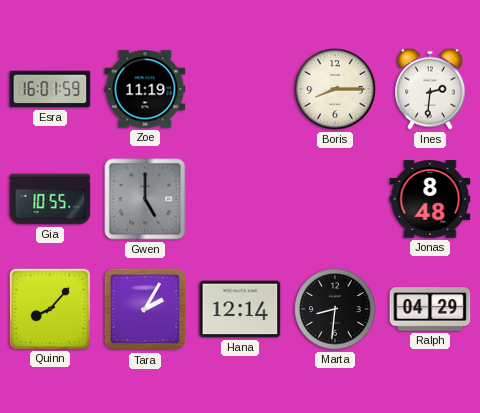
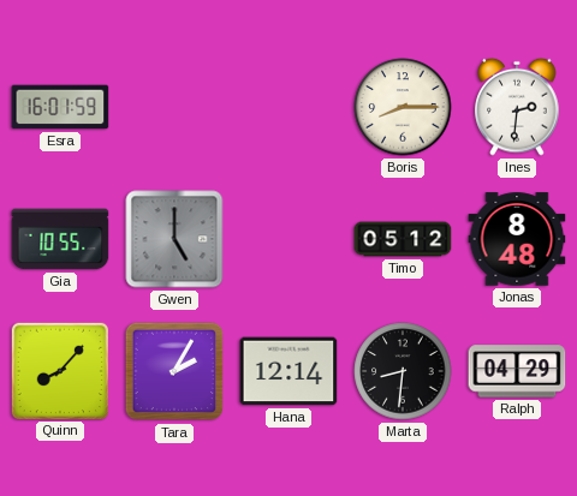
Zoe: 11:19 -> none (145, 89)
Timo: none -> 05:12 (403, 239)
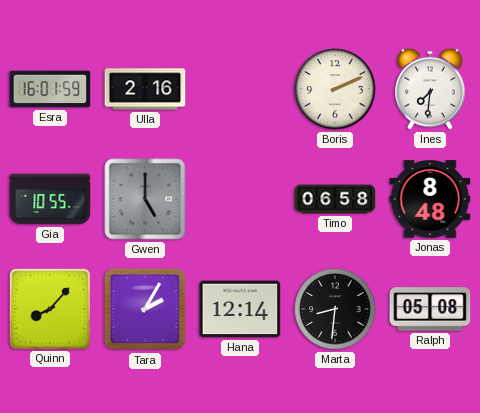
Ulla: none -> 2:16 (145, 89)
Boris: 8:15 -> 2:11 (335, 89)
Ines: 2:31 -> 7:31 (430, 89)
Timo: 05:12 -> 06:58 (335, 199)
Ralph: 04:29 -> 05:08 (430, 309)
